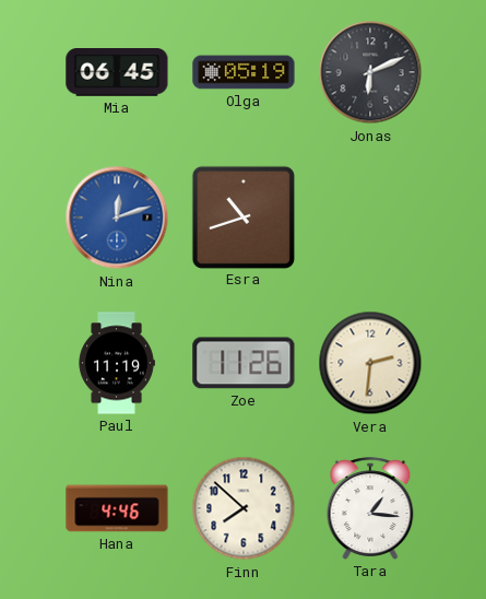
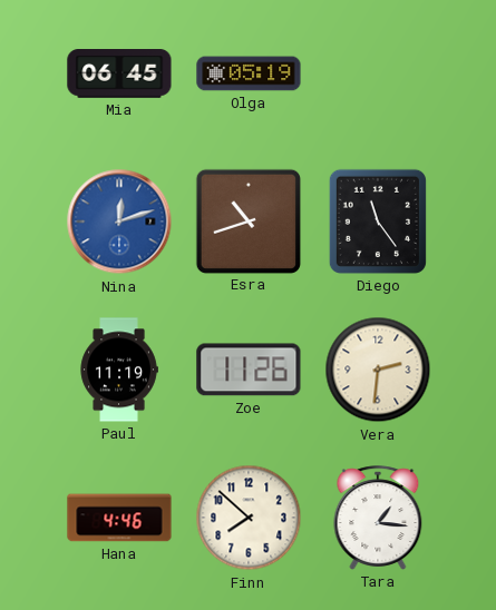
Jonas: 6:11 -> none (370, 72)
Diego: none -> 11:24 (378, 222)
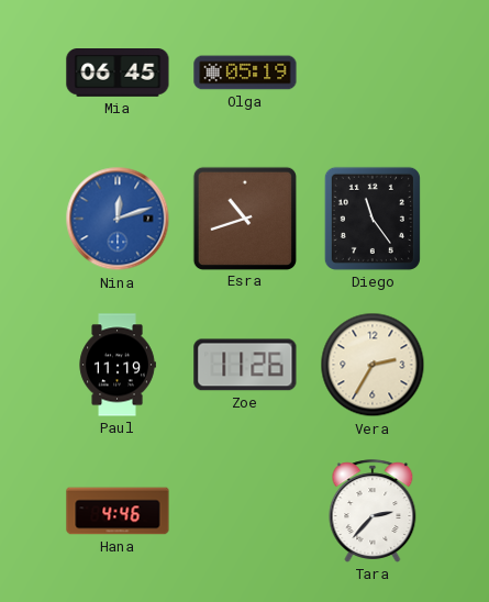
Vera: 2:31 -> 2:35 (373, 365)
Finn: 7:52 -> none (249, 518)
Tara: 1:16 -> 2:37 (373, 511)
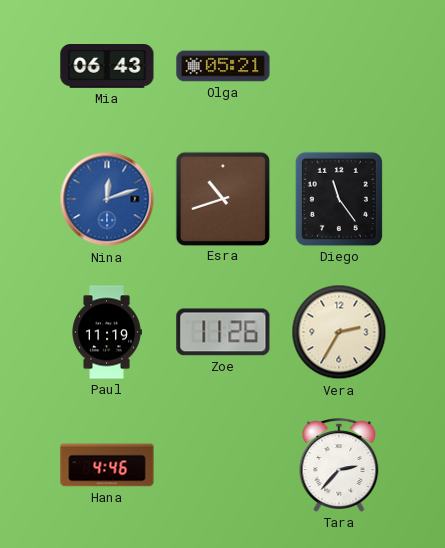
Mia: 06:45 -> 06:43 (107, 67)
Olga: 05:19 -> 05:21 (223, 66)
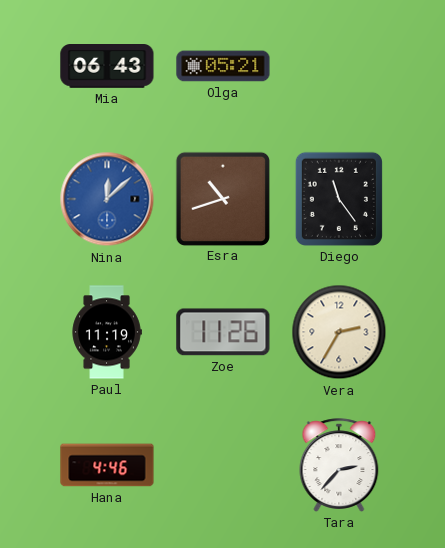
Nina: 12:12 -> 12:08 (107, 199)
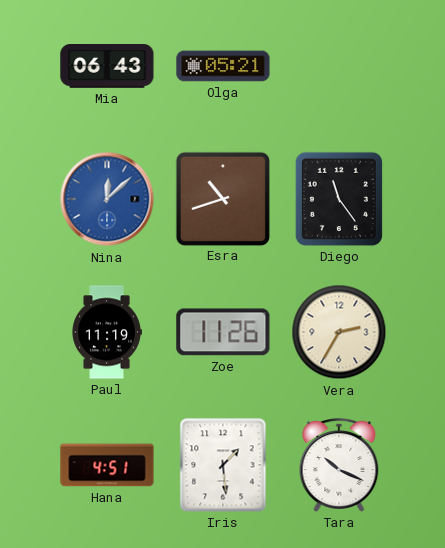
Hana: 4:46 -> 4:51 (107, 465)
Iris: none -> 1:29 (223, 465)
Tara: 2:37 -> 10:19 (339, 465)
